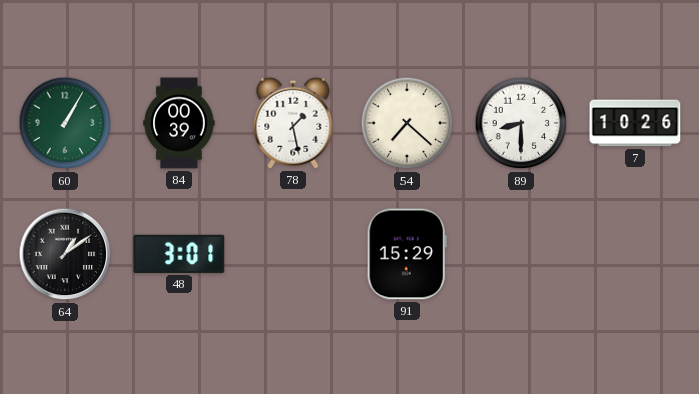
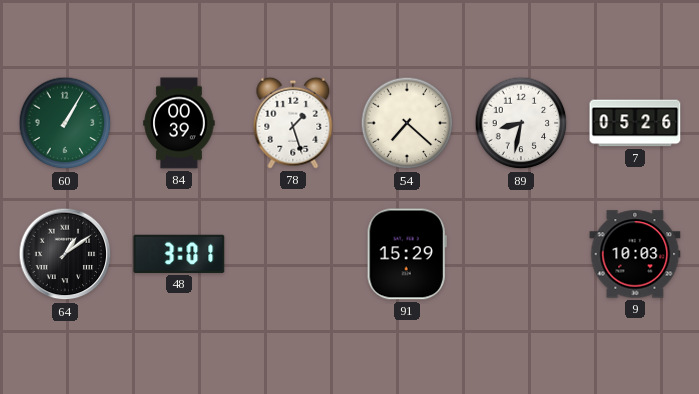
78: 1:28 -> 1:27 (293, 123)
89: 8:30 -> 8:32 (521, 123)
7: 10:26 -> 05:26 (635, 123)
9: none -> 10:03 (635, 254)
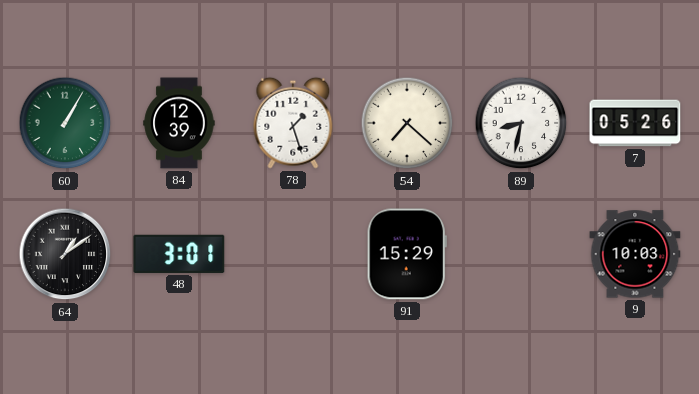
84: 00:39 -> 12:39 (179, 123)
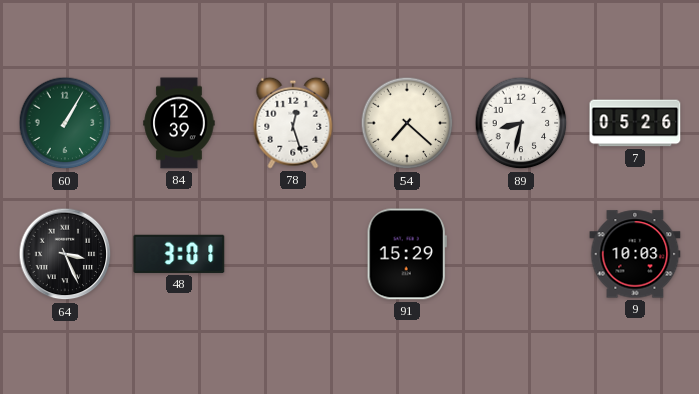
78: 1:27 -> 12:27 (293, 123)
64: 1:09 -> 3:26 (65, 254)
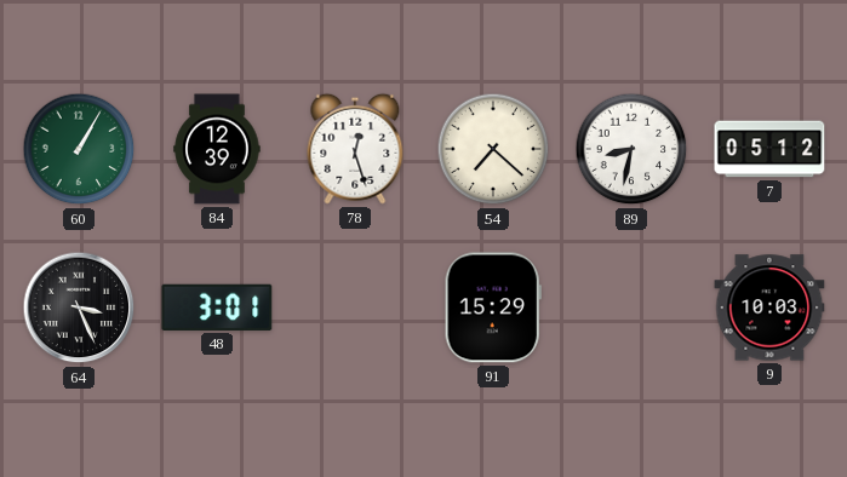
7: 05:26 -> 05:12 (769, 149)
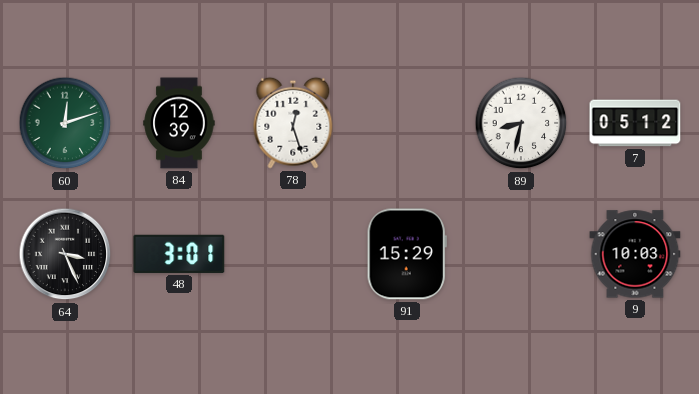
60: 1:05 -> 12:12 (65, 123)
54: 7:22 -> none (493, 149)
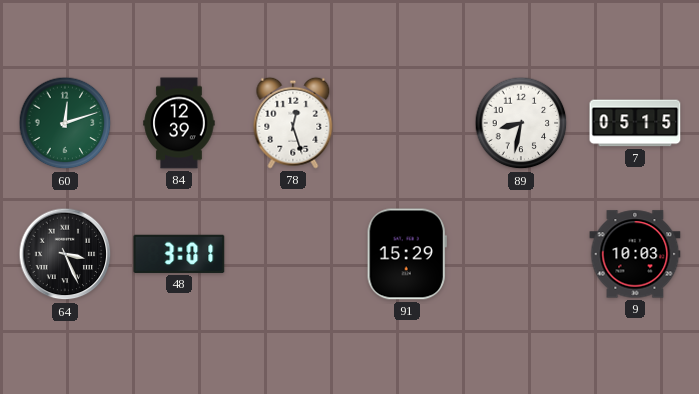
7: 05:12 -> 05:15 (635, 123)
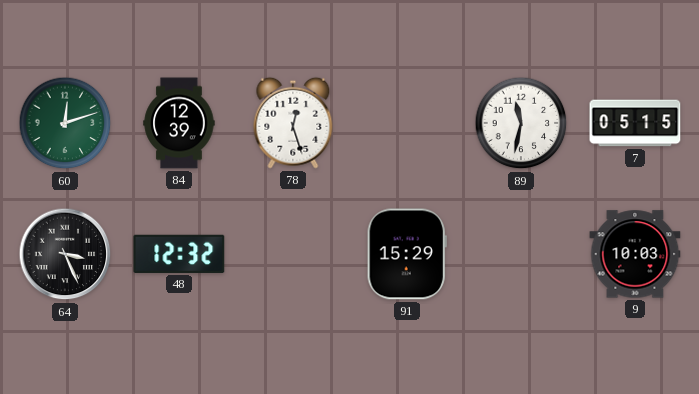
89: 8:32 -> 11:32 (521, 123)
48: 3:01 -> 12:32 (179, 254)
